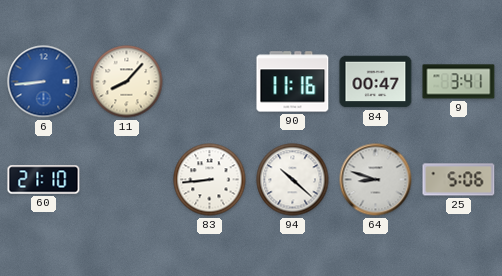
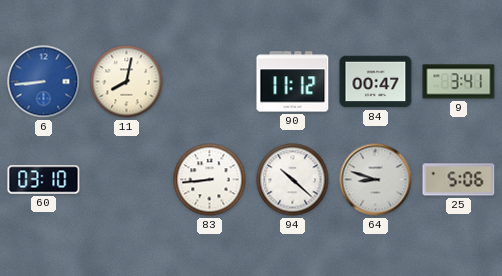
11: 8:07 -> 8:02 (127, 82)
90: 11:16 -> 11:12 (293, 82)
60: 21:10 -> 03:10 (44, 180)
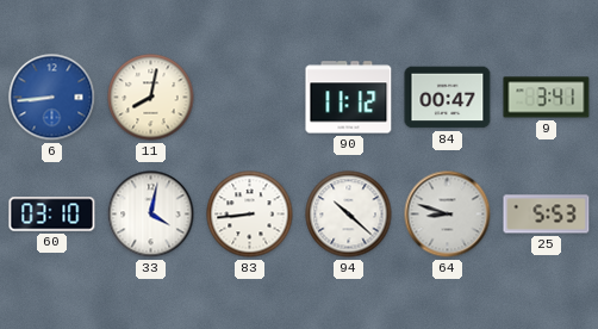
33: none -> 4:02 (151, 215)
25: 5:06 -> 5:53 (547, 215)
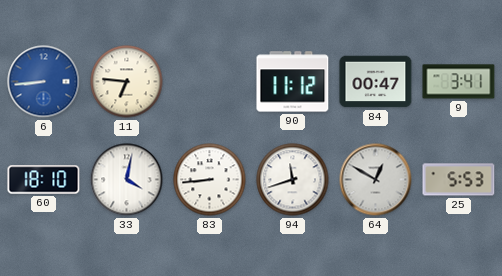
11: 8:02 -> 6:46 (127, 82)
60: 03:10 -> 18:10 (44, 180)
94: 10:22 -> 11:42 (293, 180)
64: 8:48 -> 12:50 (376, 180)
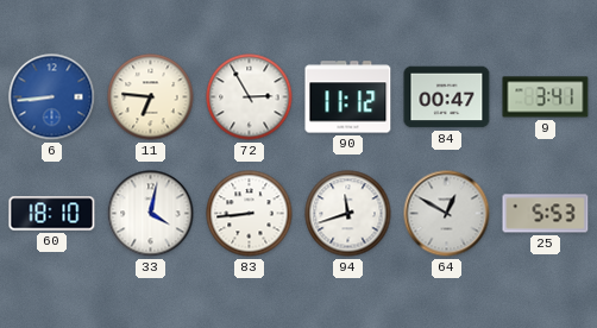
72: none -> 2:55 (250, 97)
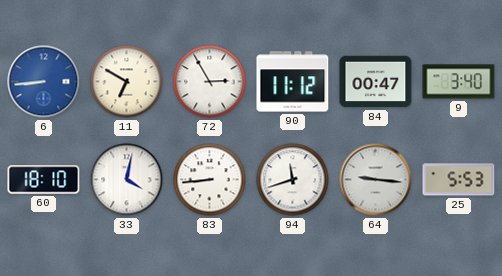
11: 6:46 -> 6:50 (127, 82)
9: 3:41 -> 3:40 (459, 82)
64: 12:50 -> 9:16 (376, 180)
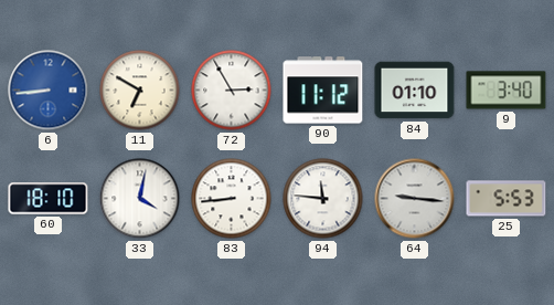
84: 00:47 -> 01:10 (415, 91)
94: 11:42 -> 11:46 (323, 199)
